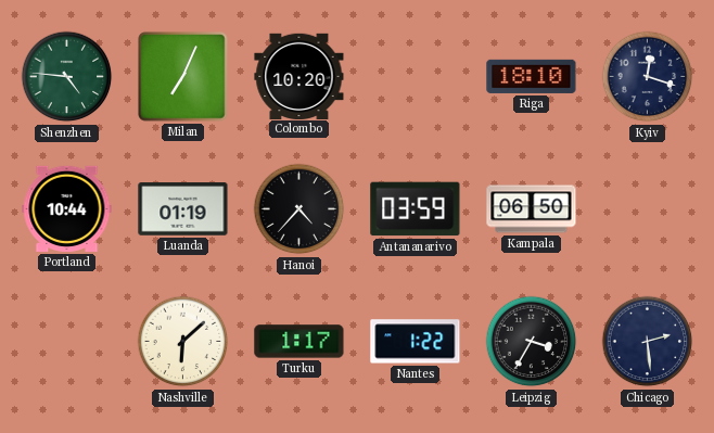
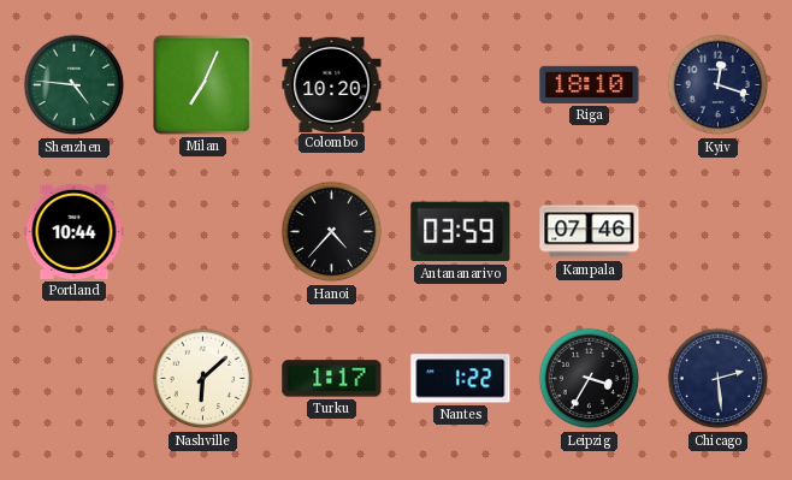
Luanda: 01:19 -> none (183, 209)
Kampala: 06:50 -> 07:46 (590, 232)
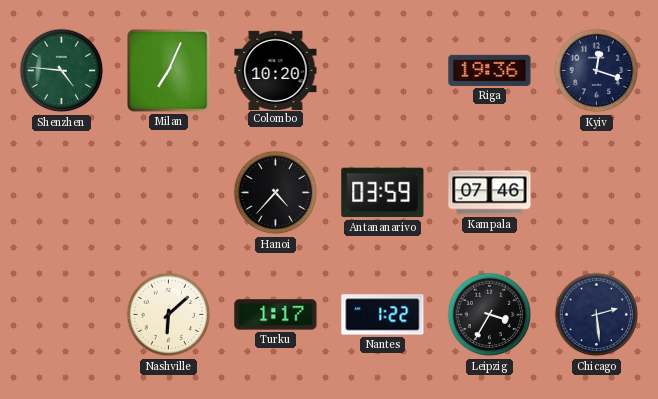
Riga: 18:10 -> 19:36 (490, 70)
Portland: 10:44 -> none (75, 231)
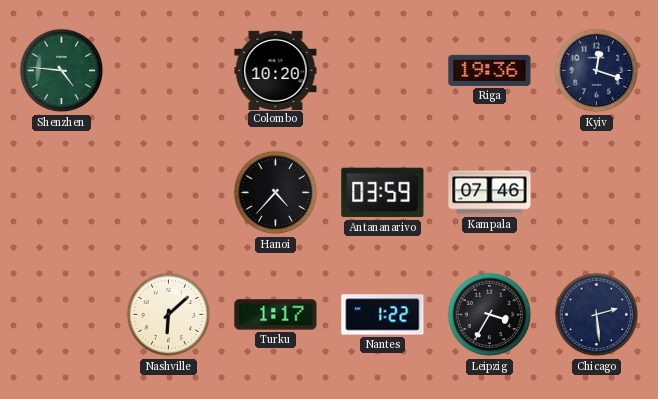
Milan: 7:04 -> none (169, 71)
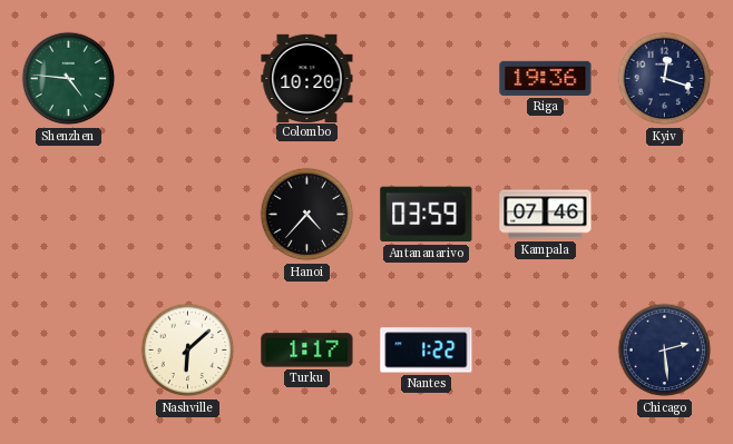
Leipzig: 3:35 -> none (490, 315)
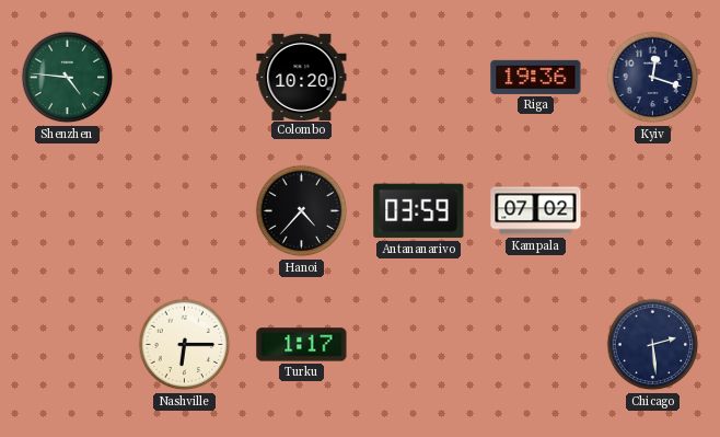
Kampala: 07:46 -> 07:02 (536, 211)
Nashville: 6:08 -> 6:15 (185, 345)
Nantes: 1:22 -> none (427, 351)
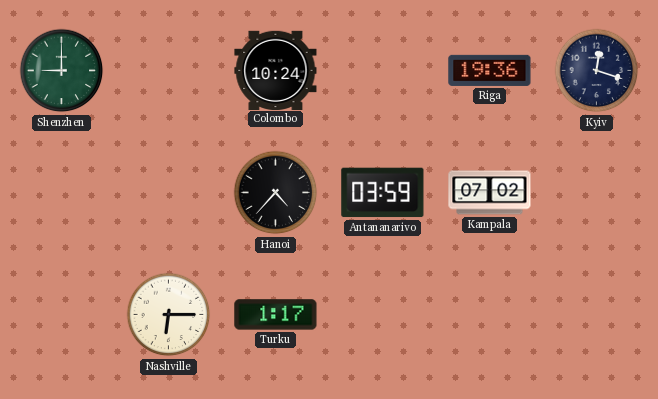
Shenzhen: 4:46 -> 9:00 (62, 71)
Colombo: 10:20 -> 10:24 (276, 70)
Chicago: 2:29 -> none (653, 345)
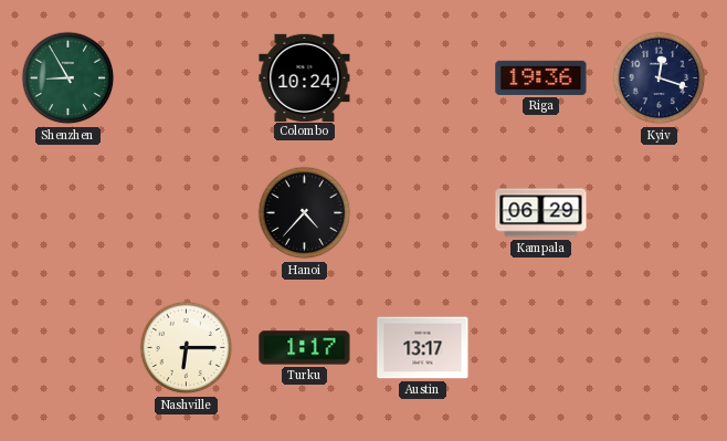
Shenzhen: 9:00 -> 8:55 (69, 78)
Antananarivo: 03:59 -> none (383, 193)
Kampala: 07:02 -> 06:29 (541, 213)
Austin: none -> 13:17 (423, 348)
